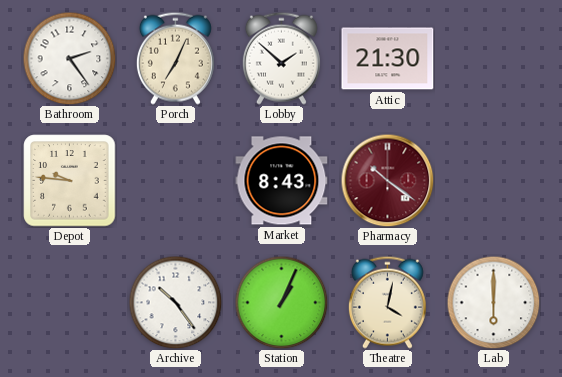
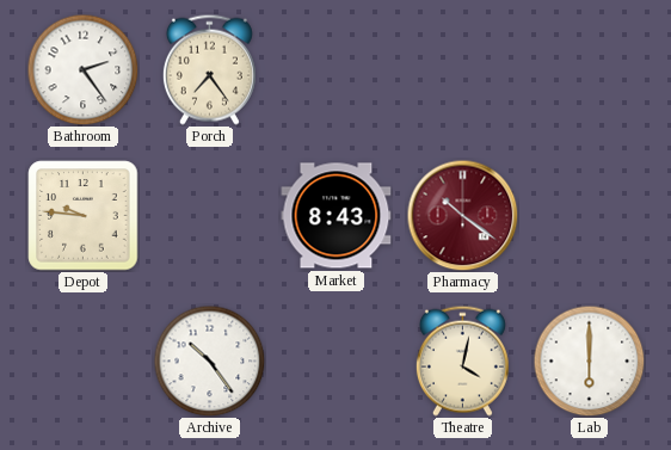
Porch: 7:04 -> 7:24 (209, 69)
Lobby: 1:52 -> none (281, 58)
Attic: 21:30 -> none (388, 59)
Station: 1:04 -> none (281, 302)
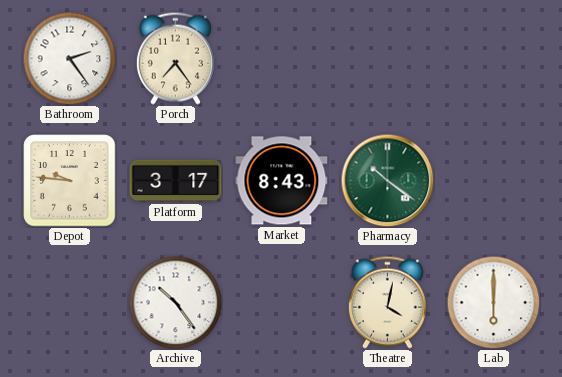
Platform: none -> 3:17 (176, 181)
Pharmacy dial: burgundy -> green (387, 180)
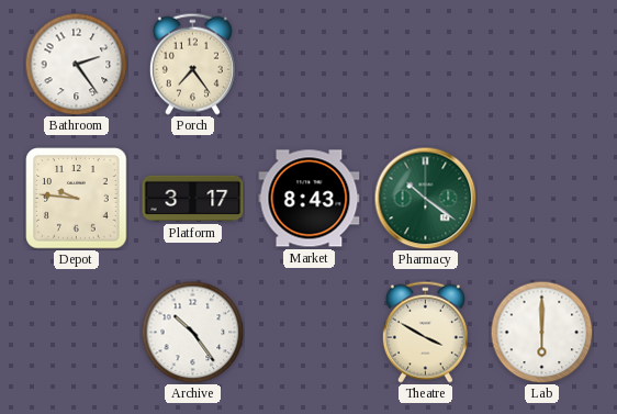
Theatre: 4:02 -> 3:50 (425, 332)
